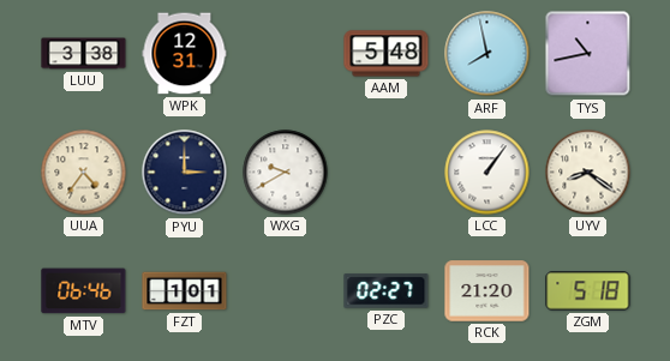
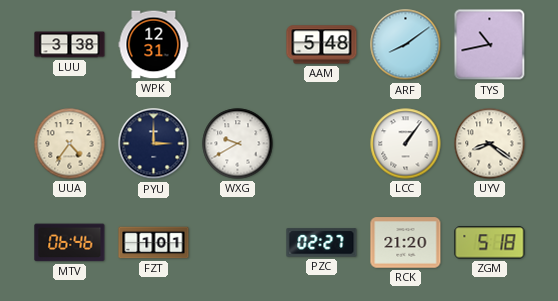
ARF: 7:58 -> 8:09 (406, 45)
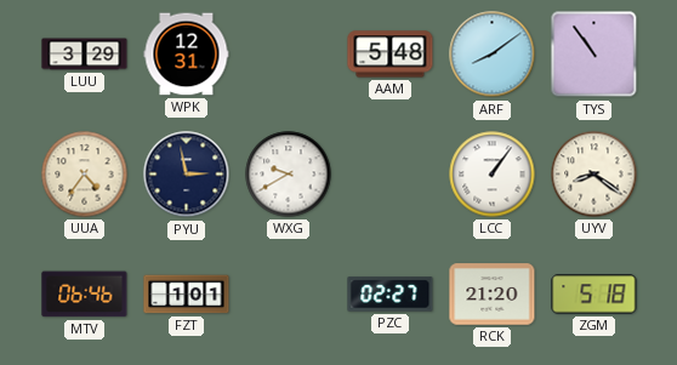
LUU: 3:38 -> 3:29 (85, 55)
TYS: 10:43 -> 10:54 (594, 55)
PYU: 3:00 -> 2:58 (187, 175)
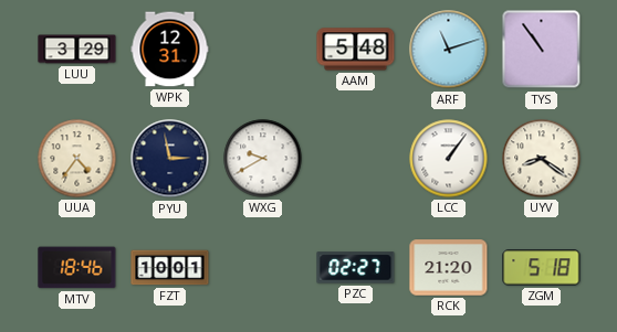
ARF: 8:09 -> 11:12 (449, 50)
MTV: 06:46 -> 18:46 (77, 268)
FZT: 1:01 -> 10:01 (170, 268)
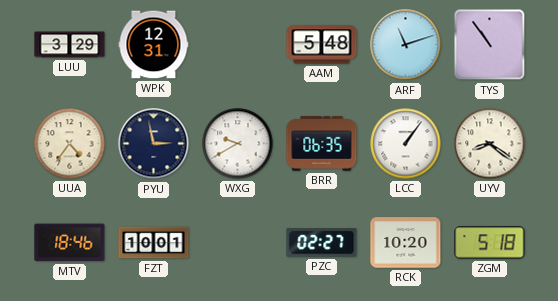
BRR: none -> 06:35 (322, 144)
RCK: 21:20 -> 10:20 (406, 243)
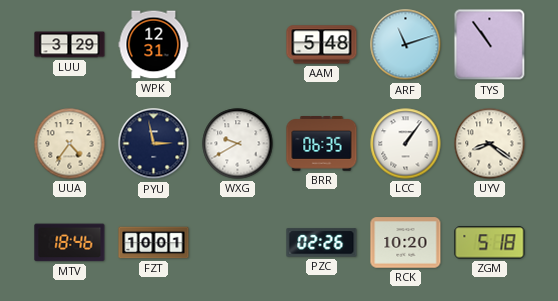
PZC: 02:27 -> 02:26 (322, 243)
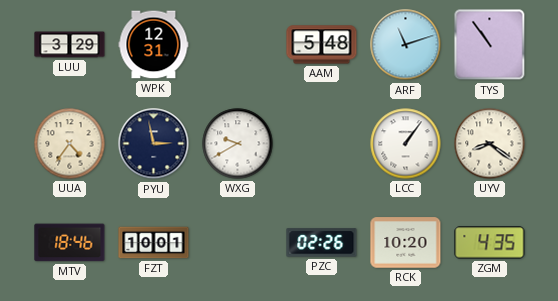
BRR: 06:35 -> none (322, 144)
ZGM: 5:18 -> 4:35 (490, 243)
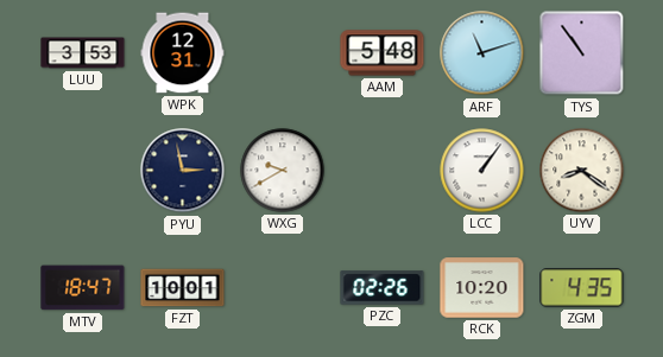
LUU: 3:29 -> 3:53 (83, 53)
UUA: 4:36 -> none (70, 144)
MTV: 18:46 -> 18:47 (83, 288)
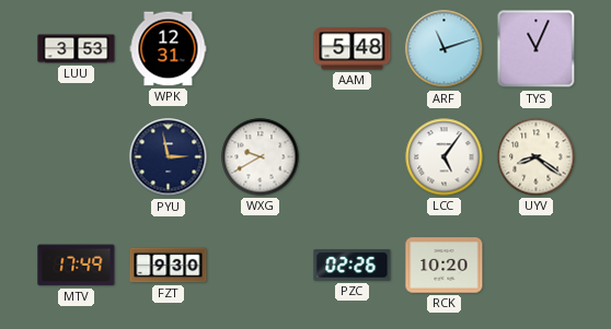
TYS: 10:54 -> 11:04 (537, 49)
LCC: 1:06 -> 5:06 (445, 157)
MTV: 18:47 -> 17:49 (77, 266)
FZT: 10:01 -> 9:30 (169, 266)
ZGM: 4:35 -> none (582, 288)
